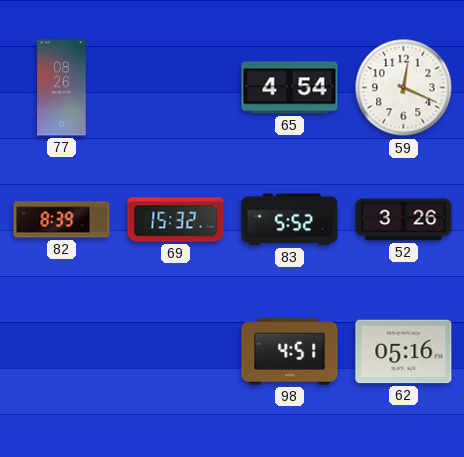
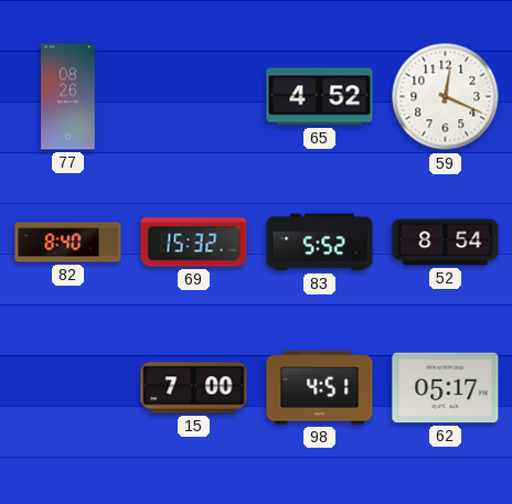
65: 4:54 -> 4:52 (320, 97)
82: 8:39 -> 8:40 (68, 243)
52: 3:26 -> 8:54 (446, 243)
15: none -> 7:00 (194, 388)
62: 05:16 -> 05:17 (446, 388)
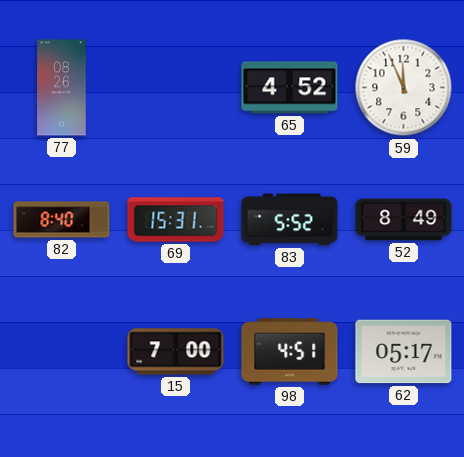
59: 12:19 -> 11:56 (404, 88)
69: 15:32 -> 15:31 (176, 220)
52: 8:54 -> 8:49 (404, 220)
